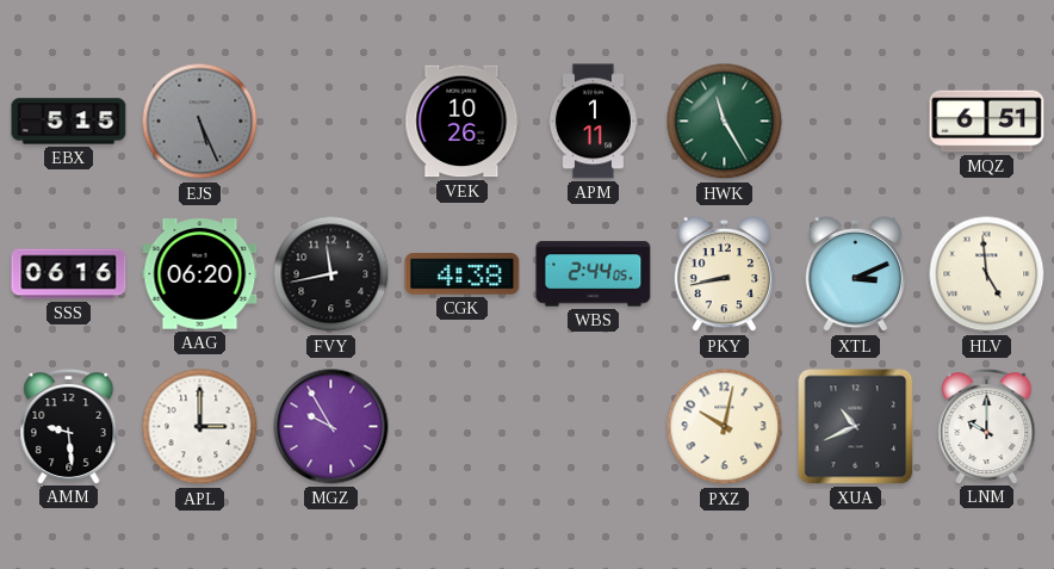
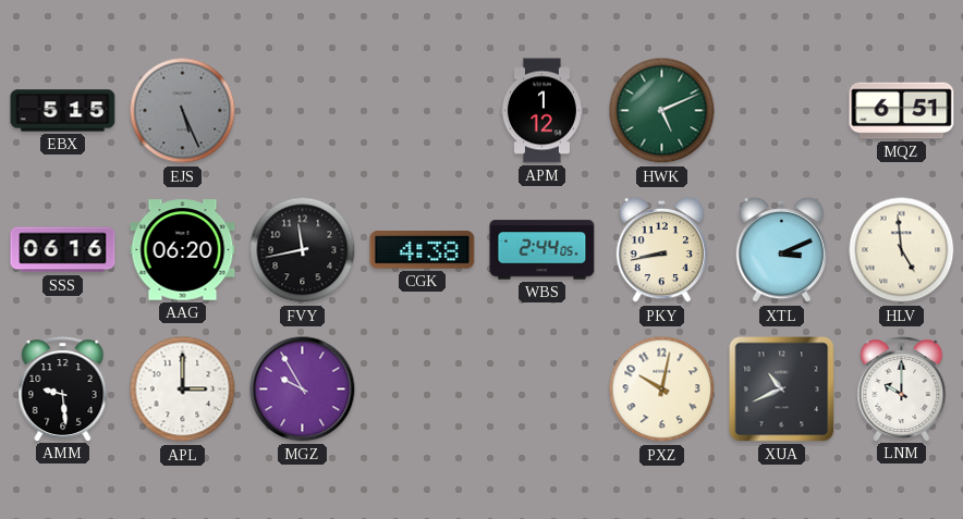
VEK: 10:26 -> none (463, 122)
APM: 1:11 -> 1:12 (541, 111)
HWK: 11:25 -> 5:11 (662, 111)
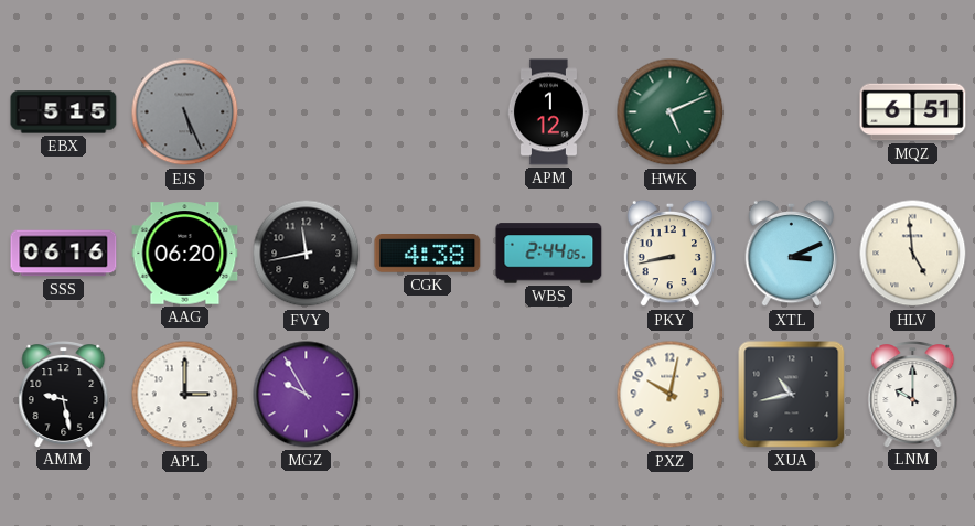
AMM: 9:29 -> 9:28 (64, 395)
XUA: 10:41 -> 10:43 (792, 395)
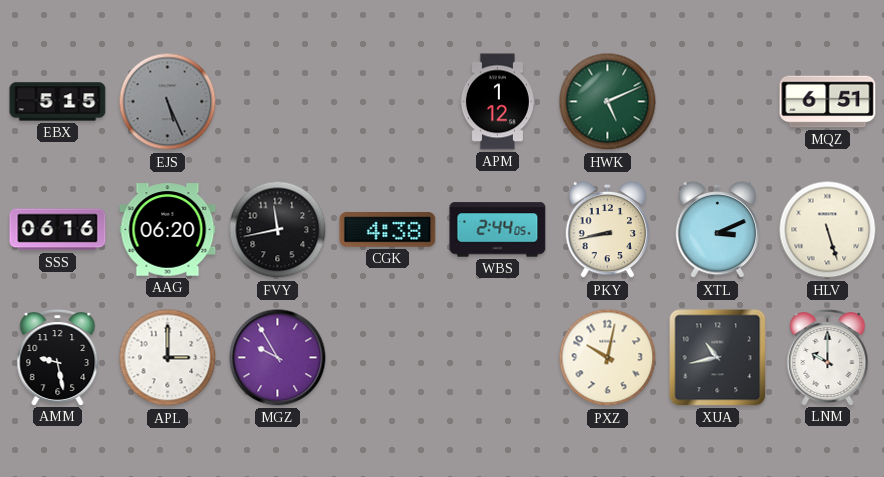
HLV: 4:59 -> 5:27 (828, 230)
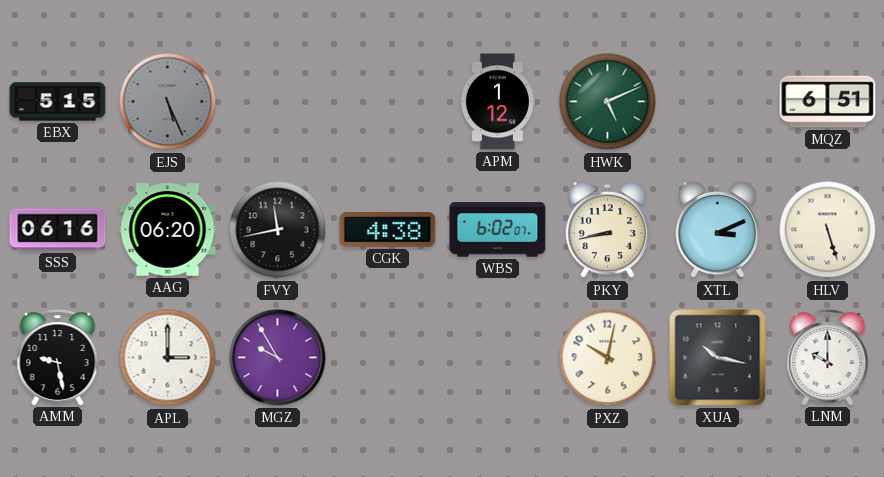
WBS: 2:44 -> 6:02 (498, 230)
XUA: 10:43 -> 10:17 (718, 358)
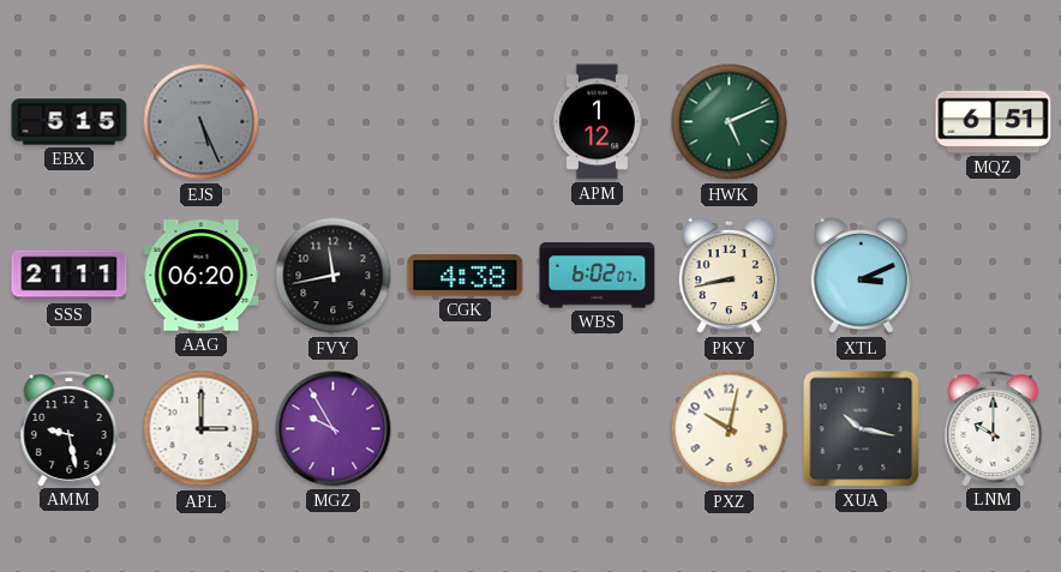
SSS: 06:16 -> 21:11 (70, 276)
HLV: 5:27 -> none (828, 230)
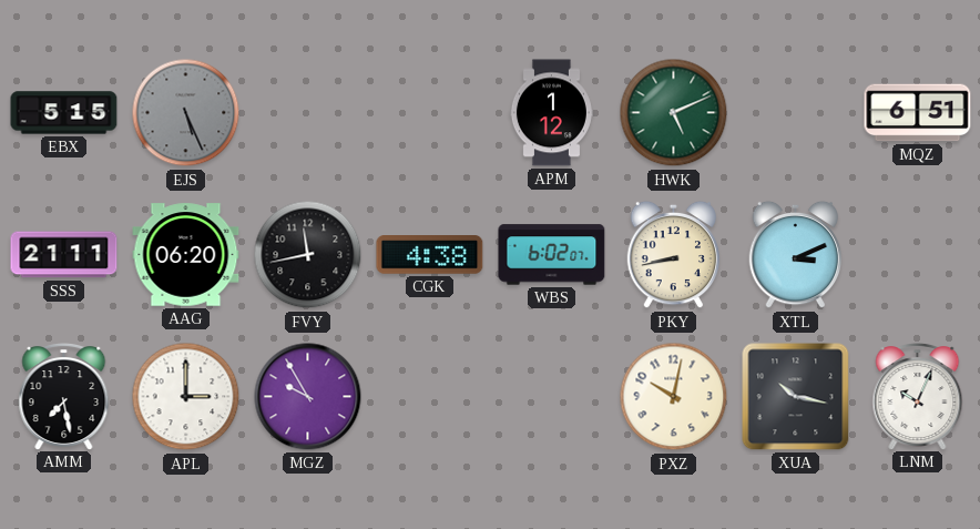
AMM: 9:28 -> 7:28 (64, 397)
LNM: 10:00 -> 10:04 (918, 397)
